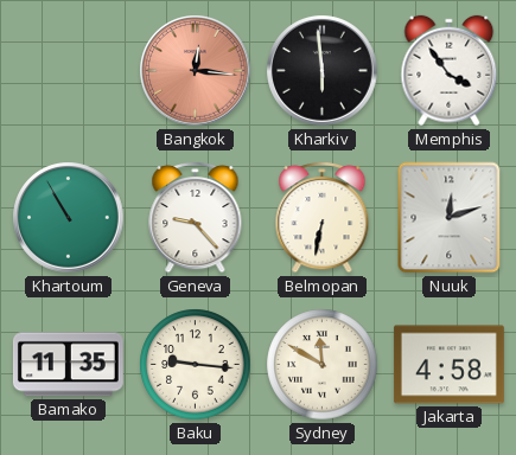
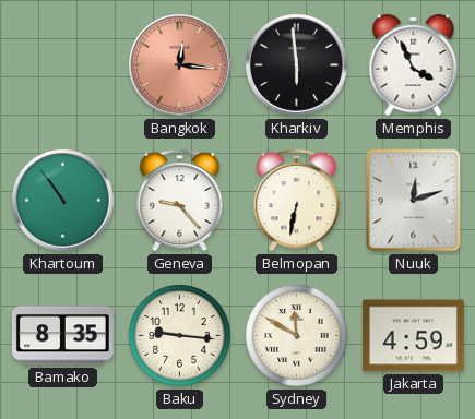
Memphis: 3:54 -> 3:56 (414, 65)
Khartoum: 10:55 -> 10:54 (63, 201)
Bamako: 11:35 -> 8:35 (62, 336)
Jakarta: 4:58 -> 4:59 (413, 336)
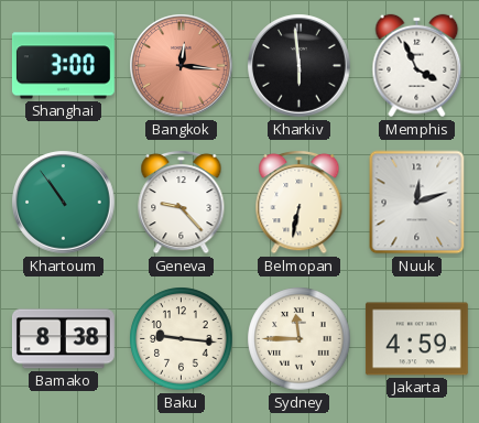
Shanghai: none -> 3:00 (63, 66)
Bamako: 8:35 -> 8:38 (63, 339)
Sydney: 11:50 -> 11:45 (300, 339)
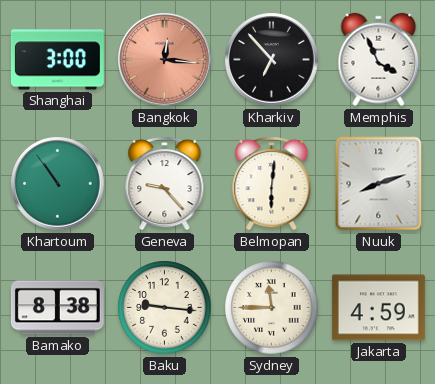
Kharkiv: 5:59 -> 6:53 (272, 60)
Belmopan: 6:32 -> 6:01 (272, 183)
Nuuk: 12:12 -> 8:12 (379, 184)
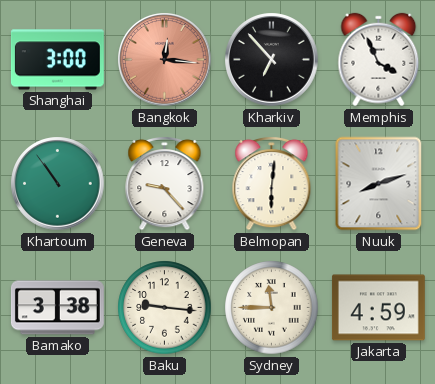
Bamako: 8:38 -> 3:38 (57, 308)
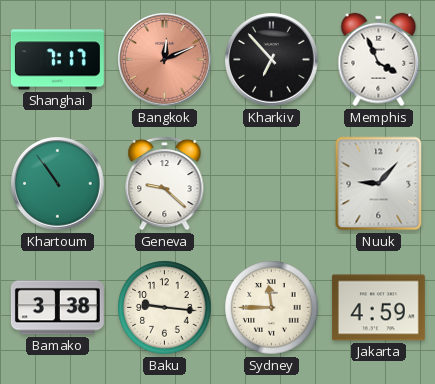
Shanghai: 3:00 -> 7:17 (57, 60)
Bangkok: 12:16 -> 12:11 (165, 60)
Geneva: 9:23 -> 9:22 (165, 183)
Belmopan: 6:01 -> none (272, 183)
Nuuk: 8:12 -> 9:07 (379, 184)
